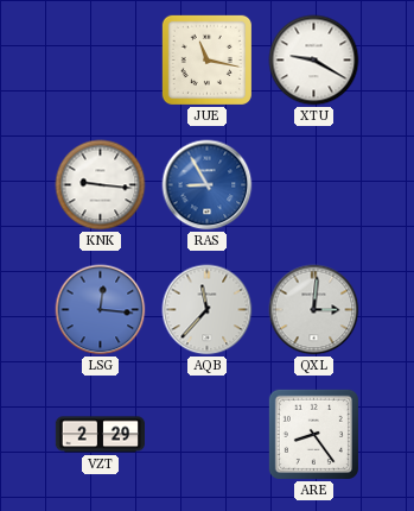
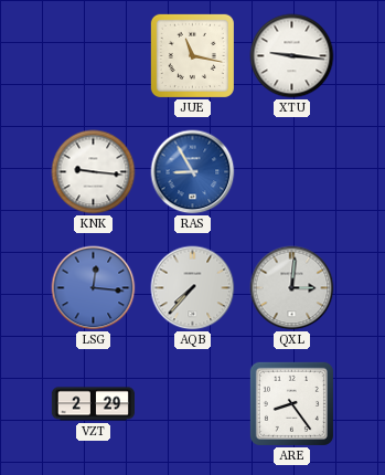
XTU: 9:20 -> 9:16 (292, 56)
AQB: 11:37 -> 7:37 (193, 288)
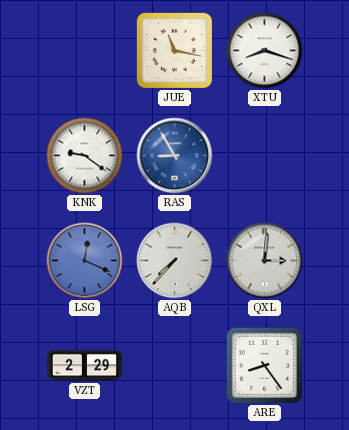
XTU: 9:16 -> 8:18 (265, 51)
KNK: 9:16 -> 9:21 (85, 156)
LSG: 12:16 -> 12:19 (85, 261)
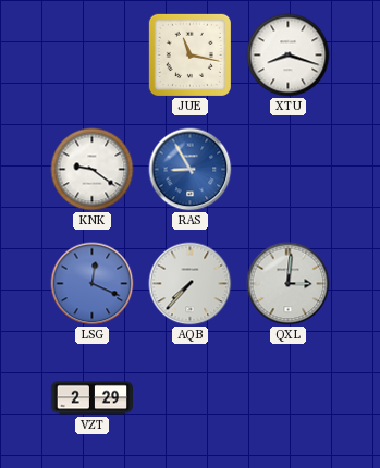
ARE: 8:24 -> none (264, 365)
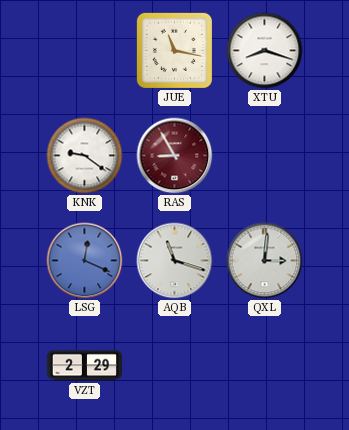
RAS dial: blue -> burgundy (175, 156)
AQB: 7:37 -> 11:18 (175, 261)
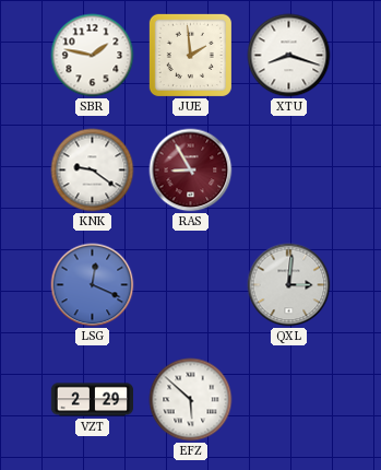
SBR: none -> 1:47 (93, 56)
JUE: 11:17 -> 1:59 (190, 55)
AQB: 11:18 -> none (175, 261)
EFZ: none -> 5:52 (191, 400)
